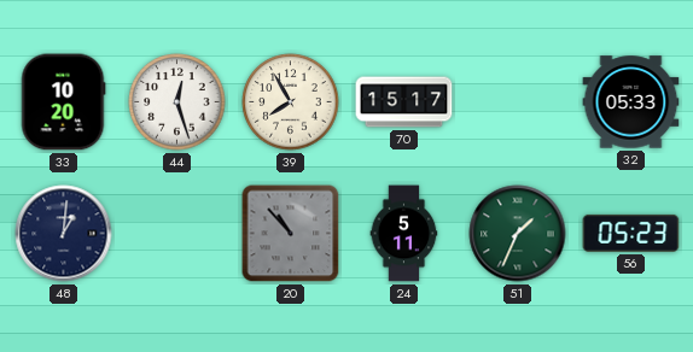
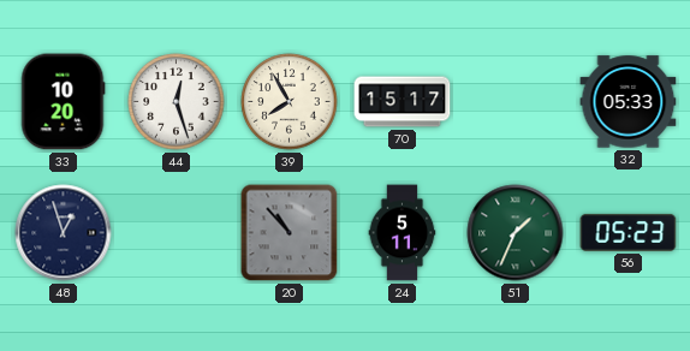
48: 1:01 -> 12:57 (64, 233)
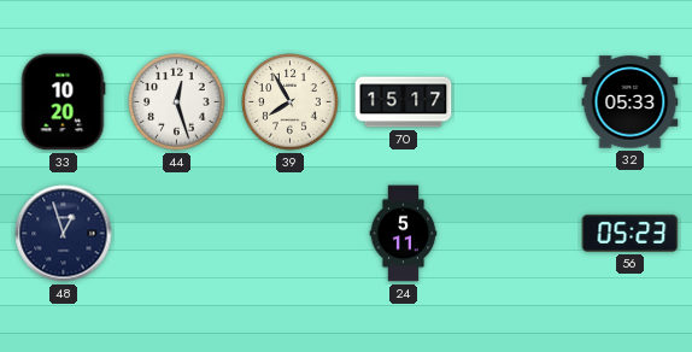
20: 10:53 -> none (290, 233)
51: 1:34 -> none (516, 233)
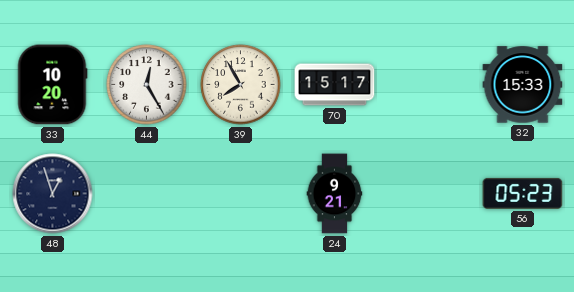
44: 12:27 -> 12:25 (147, 85)
32: 05:33 -> 15:33 (523, 85)
24: 5:11 -> 9:21 (335, 194)
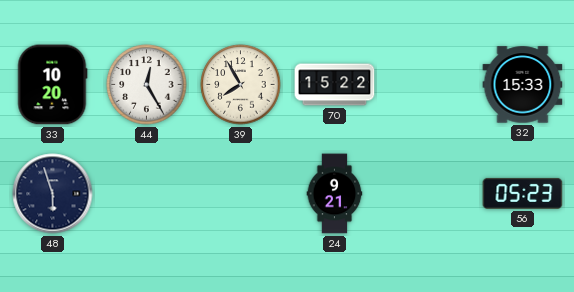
70: 15:17 -> 15:22 (335, 85)
48: 12:57 -> 5:57 (53, 194)
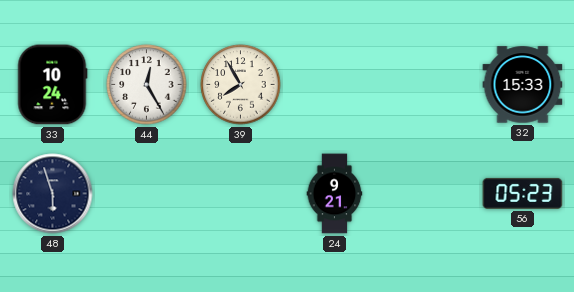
33: 10:20 -> 10:24 (52, 85)
70: 15:22 -> none (335, 85)
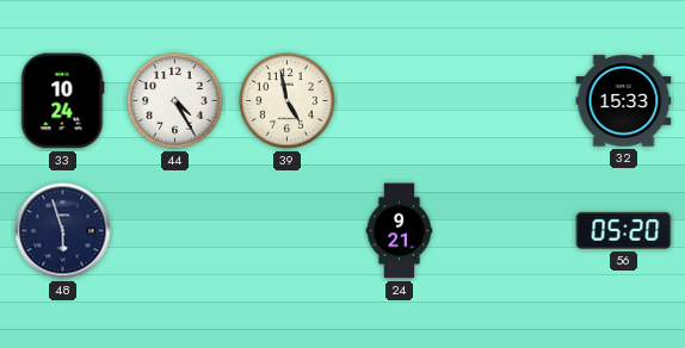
44: 12:25 -> 4:25 (175, 101)
39: 7:55 -> 4:58 (288, 101)
56: 05:23 -> 05:20 (624, 230)
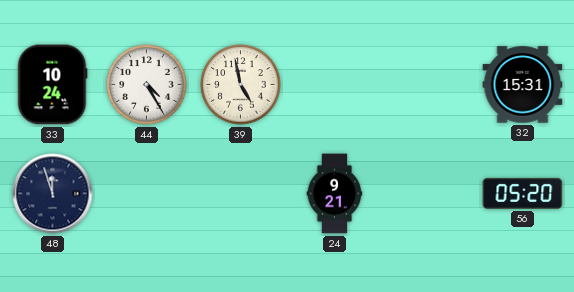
32: 15:33 -> 15:31 (523, 85)
48: 5:57 -> 11:57 (53, 194)
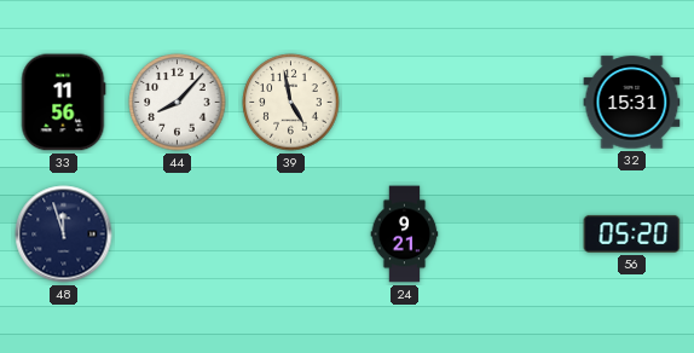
33: 10:24 -> 11:56 (63, 103)
44: 4:25 -> 8:07 (178, 103)
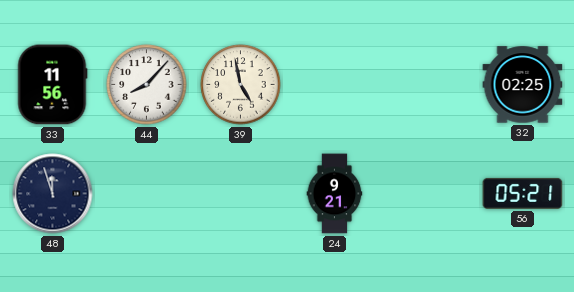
32: 15:31 -> 02:25 (523, 85)
56: 05:20 -> 05:21 (523, 193)
